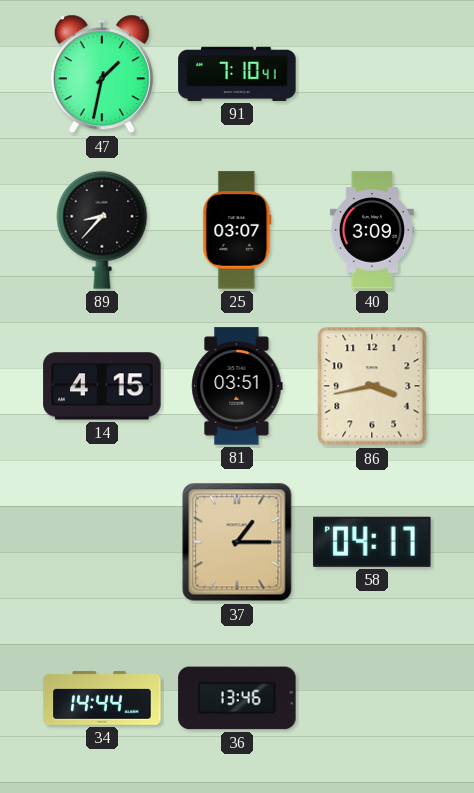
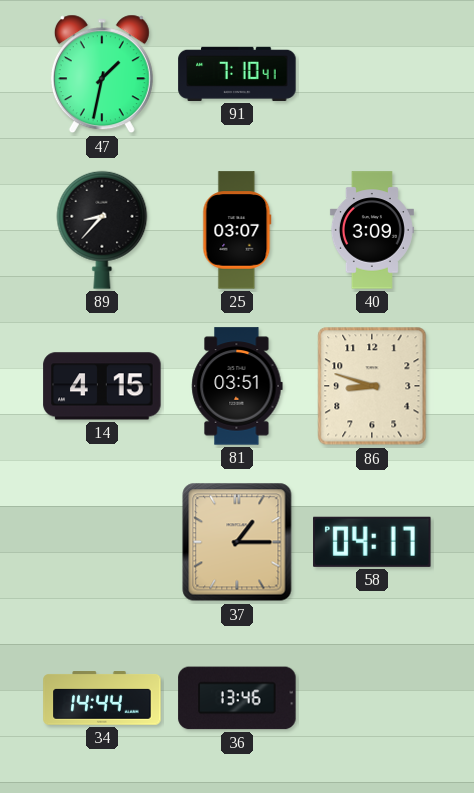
86: 3:43 -> 8:48 (372, 386)
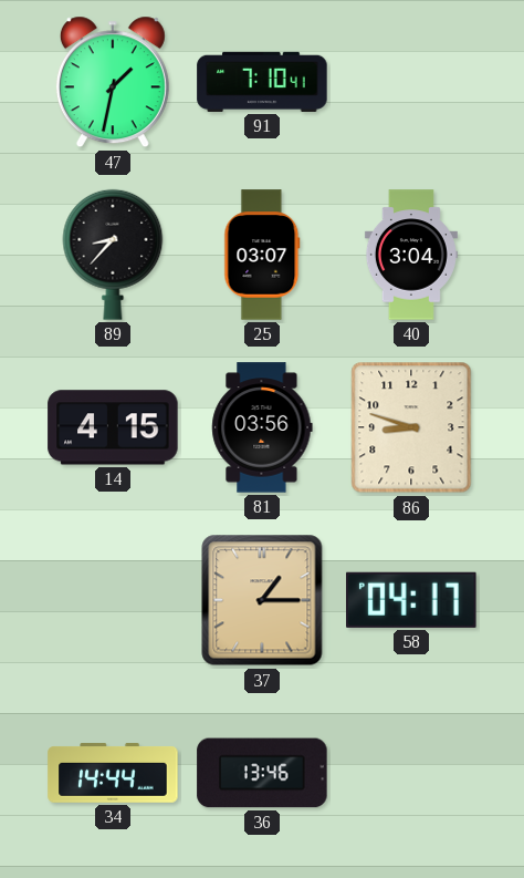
40: 3:09 -> 3:04 (411, 255)
81: 03:51 -> 03:56 (262, 427)
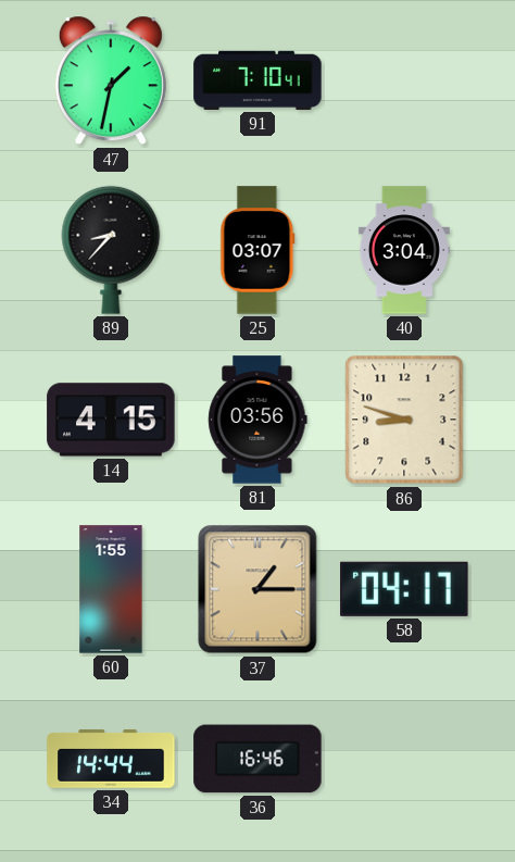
60: none -> 1:55 (111, 589)
36: 13:46 -> 16:46 (257, 759)
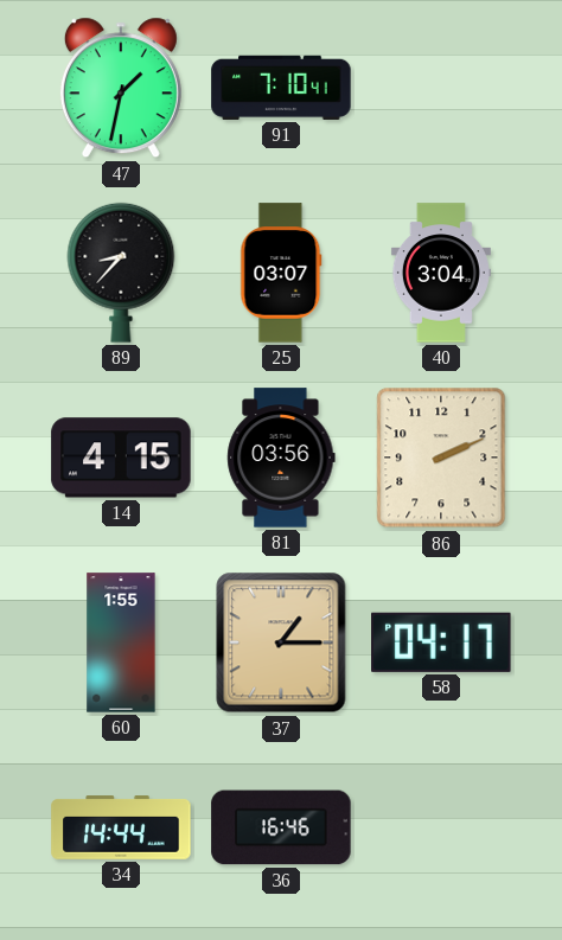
86: 8:48 -> 2:11 (441, 458)
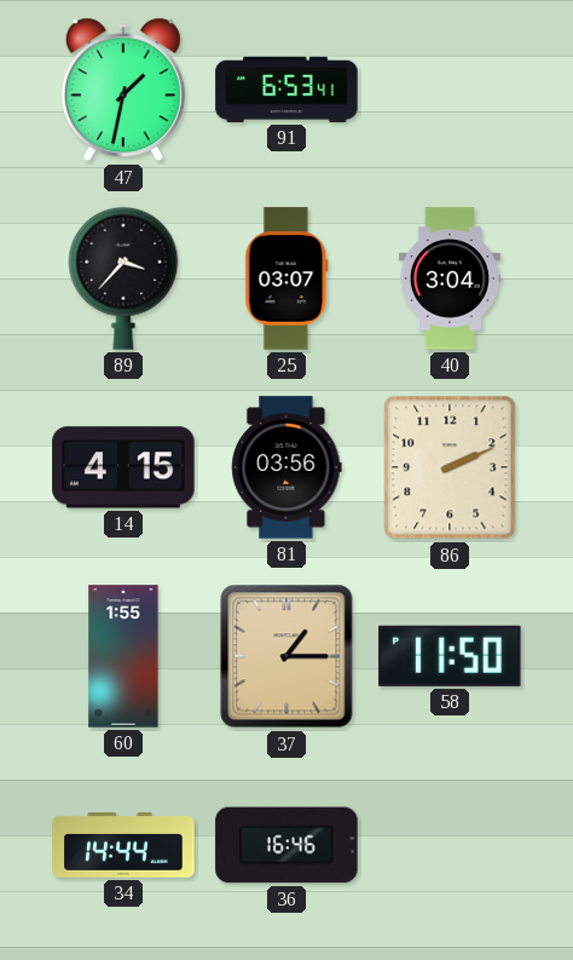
91: 7:10 -> 6:53 (286, 90)
89: 8:37 -> 3:37 (123, 278)
58: 04:17 -> 11:50 (450, 656)
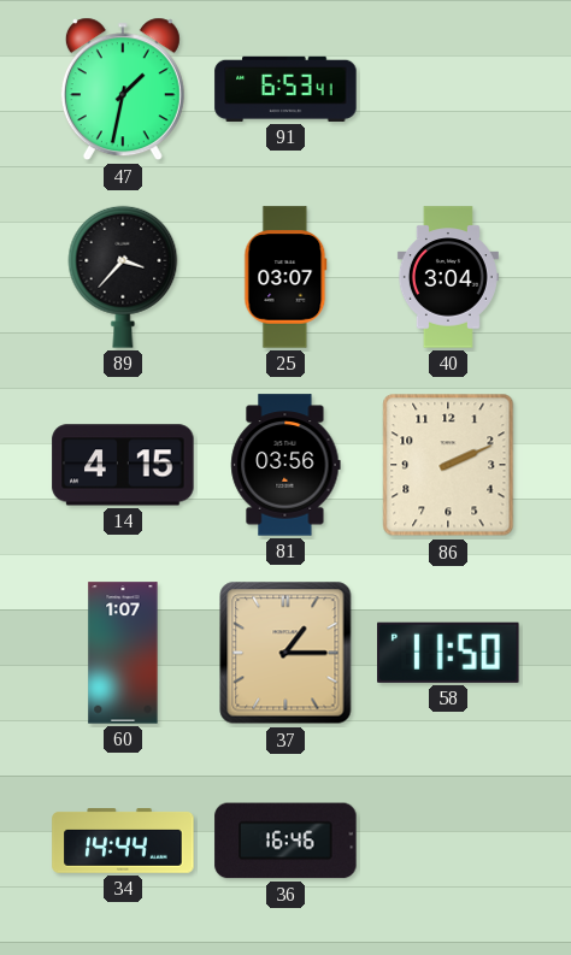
60: 1:55 -> 1:07 (123, 653)
